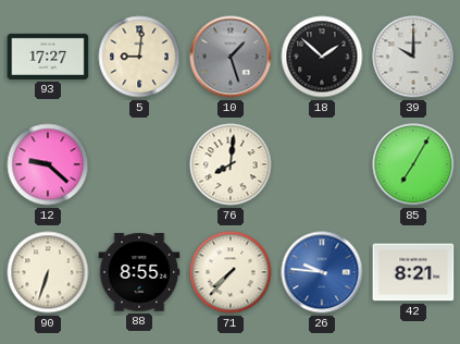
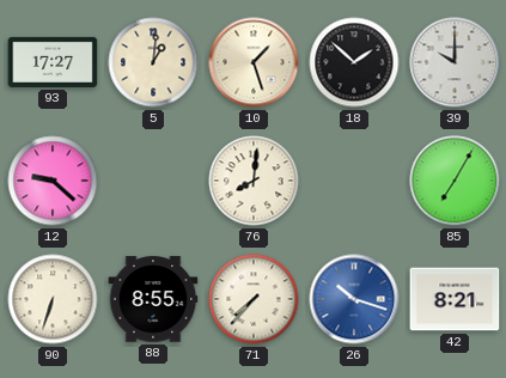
5: 9:01 -> 1:01 (153, 62)
10 dial: grey -> cream (254, 62)
26: 9:46 -> 10:18 (354, 299)
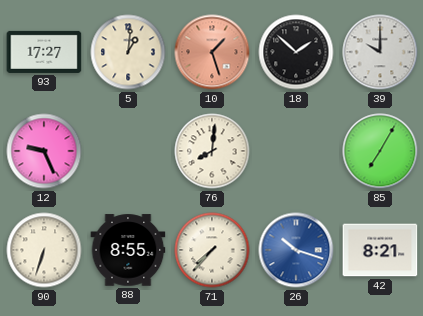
10 dial: cream -> salmon (212, 52)
12: 9:22 -> 9:26 (44, 151)
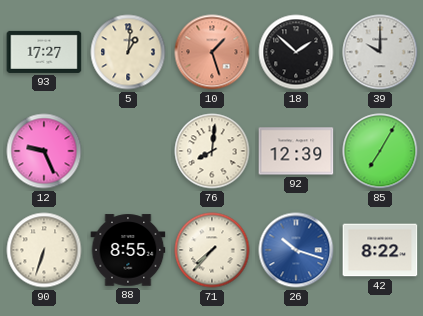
92: none -> 12:39 (296, 151)
42: 8:21 -> 8:22 (380, 250)
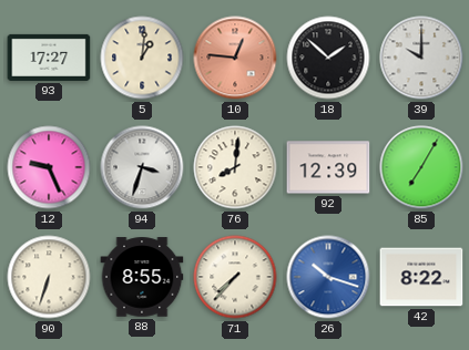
10: 1:27 -> 12:46 (235, 58)
94: none -> 3:33 (142, 167)
